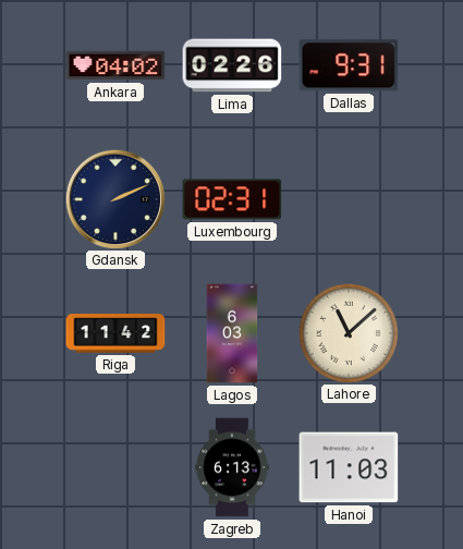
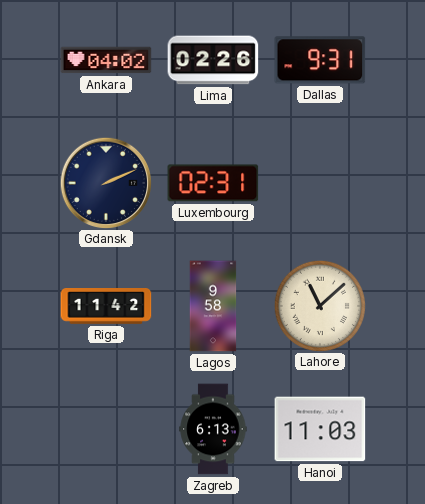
Lagos: 6:03 -> 9:58 (213, 306)
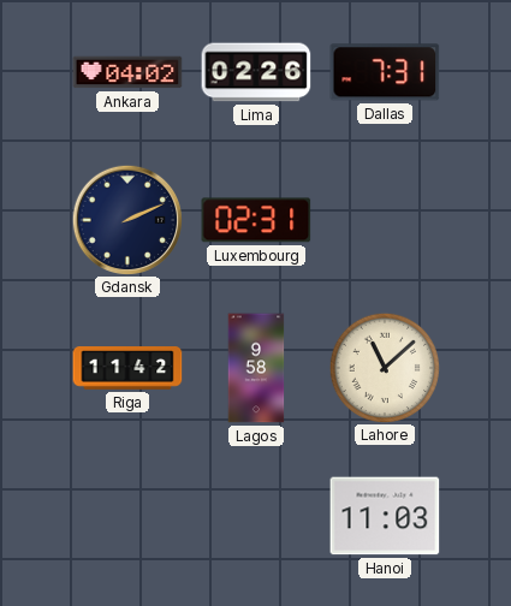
Dallas: 9:31 -> 7:31 (385, 72)
Zagreb: 6:13 -> none (213, 429)
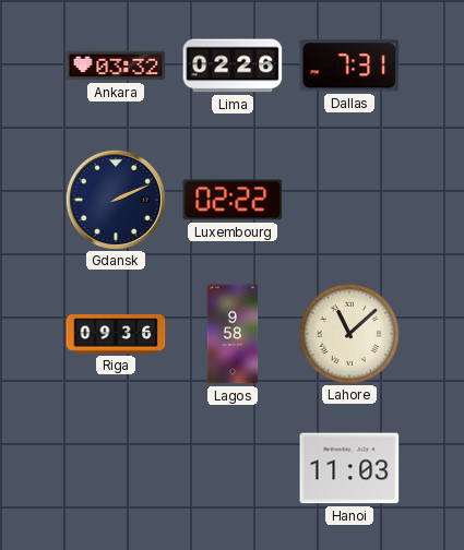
Ankara: 04:02 -> 03:32 (116, 65)
Luxembourg: 02:31 -> 02:22 (233, 200)
Riga: 11:42 -> 09:36 (116, 334)
